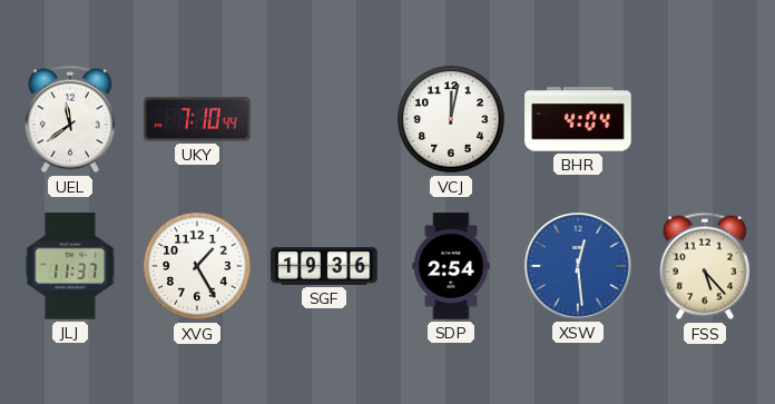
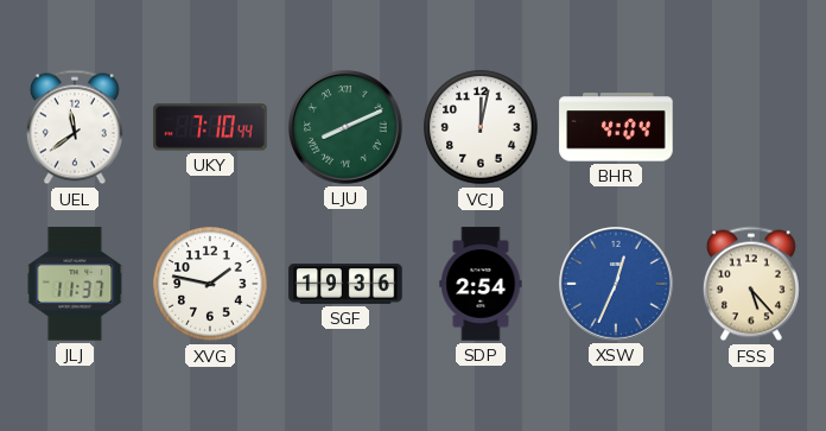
LJU: none -> 8:11 (345, 127)
XVG: 1:25 -> 1:47 (210, 284)
XSW: 12:29 -> 12:34 (616, 284)
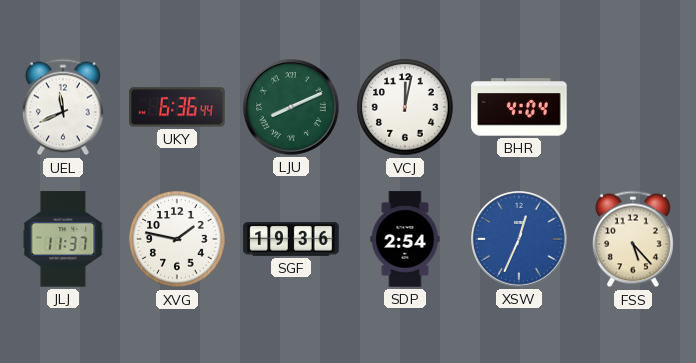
UEL: 11:39 -> 11:41 (63, 107)
UKY: 7:10 -> 6:36 (177, 107)
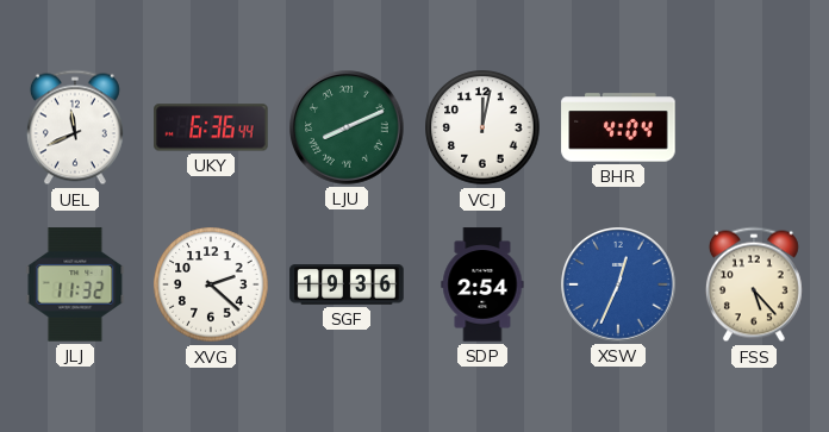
JLJ: 11:37 -> 11:32 (75, 284)
XVG: 1:47 -> 2:22 (211, 284)
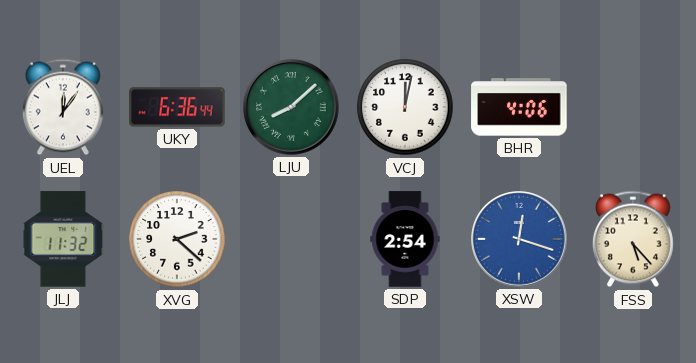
UEL: 11:41 -> 12:06 (63, 107)
LJU: 8:11 -> 8:08 (291, 107)
BHR: 4:04 -> 4:06 (519, 107)
SGF: 19:36 -> none (347, 284)
XSW: 12:34 -> 12:18 (519, 239)
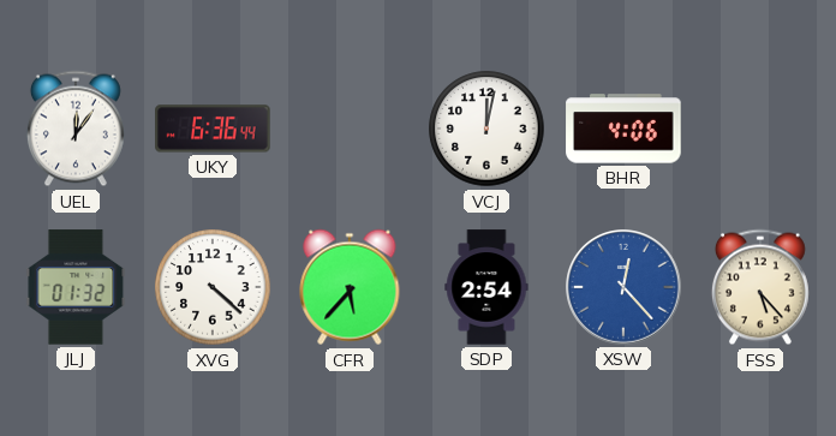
LJU: 8:08 -> none (291, 107)
JLJ: 11:32 -> 01:32 (76, 287)
XVG: 2:22 -> 4:22 (213, 287)
CFR: none -> 5:37 (350, 287)
XSW: 12:18 -> 12:23 (623, 287)
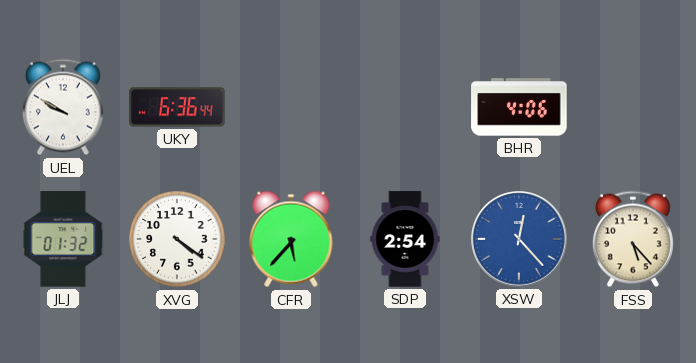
UEL: 12:06 -> 9:50 (63, 107)
VCJ: 12:02 -> none (486, 129)
XVG: 4:22 -> 4:21 (177, 239)
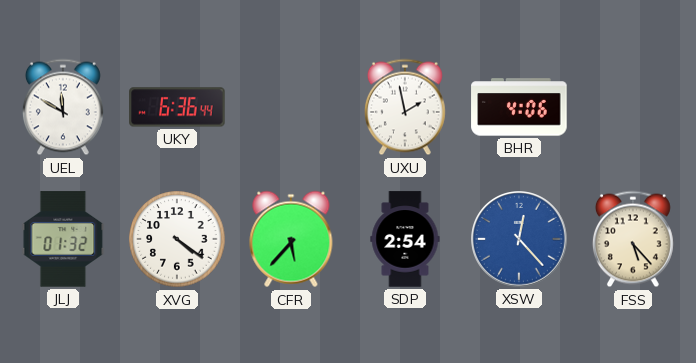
UEL: 9:50 -> 11:50 (63, 107)
UXU: none -> 1:58 (405, 107)
